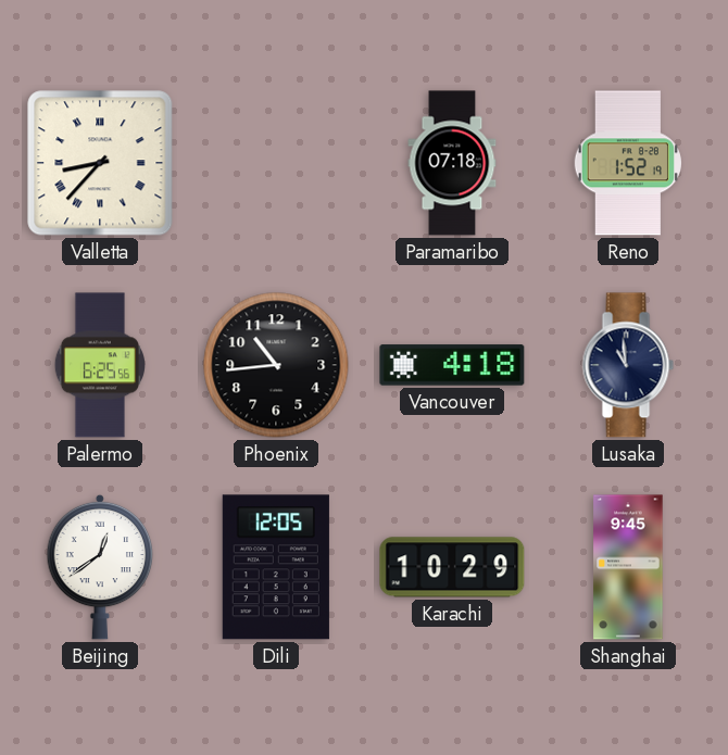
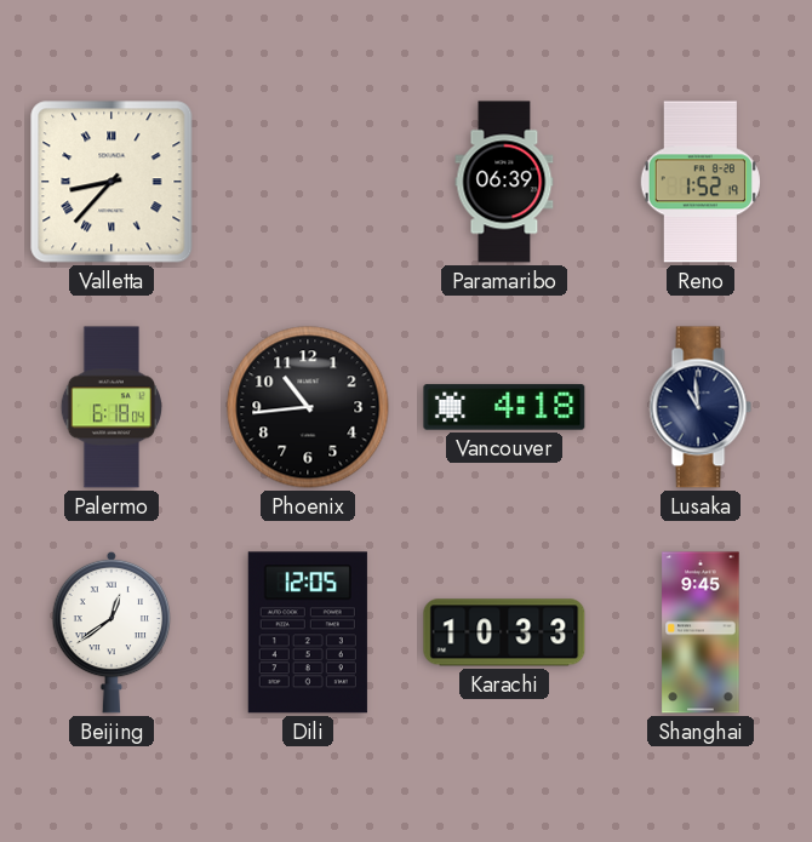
Paramaribo: 07:18 -> 06:39 (504, 182)
Palermo: 6:25 -> 6:18 (110, 407)
Karachi: 10:29 -> 10:33 (504, 632)
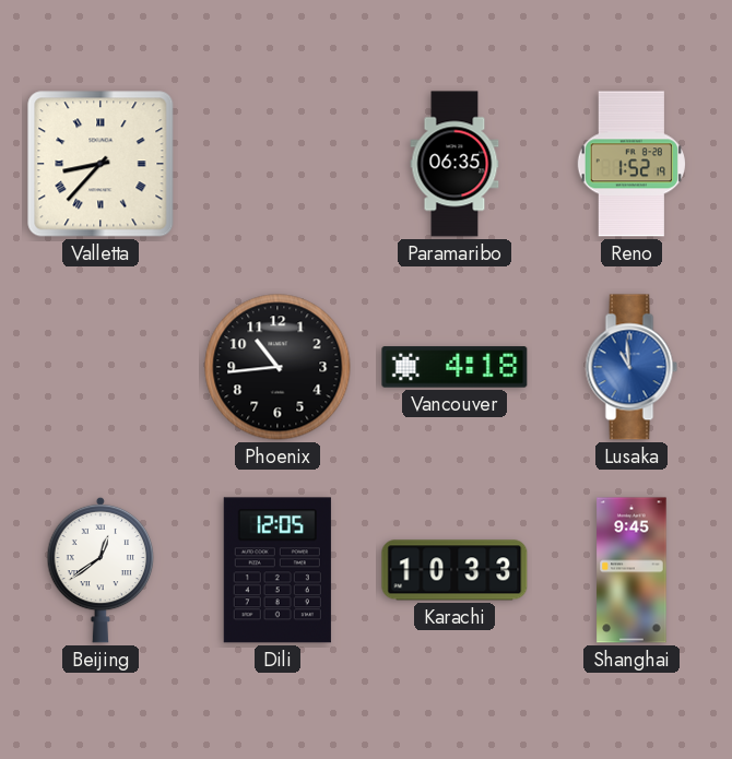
Paramaribo: 06:39 -> 06:35 (454, 164)
Palermo: 6:18 -> none (110, 407)
Lusaka dial: navy -> blue (631, 367)
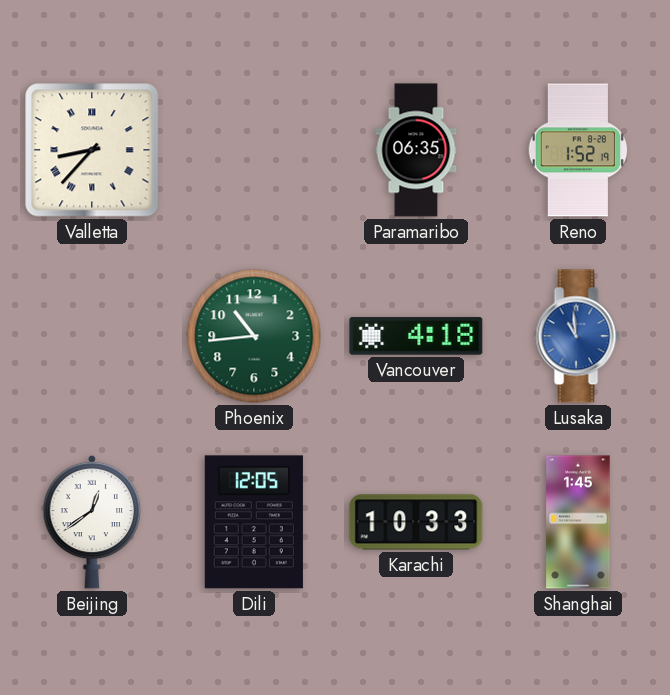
Phoenix dial: black -> green (254, 336)
Shanghai: 9:45 -> 1:45 (578, 522)
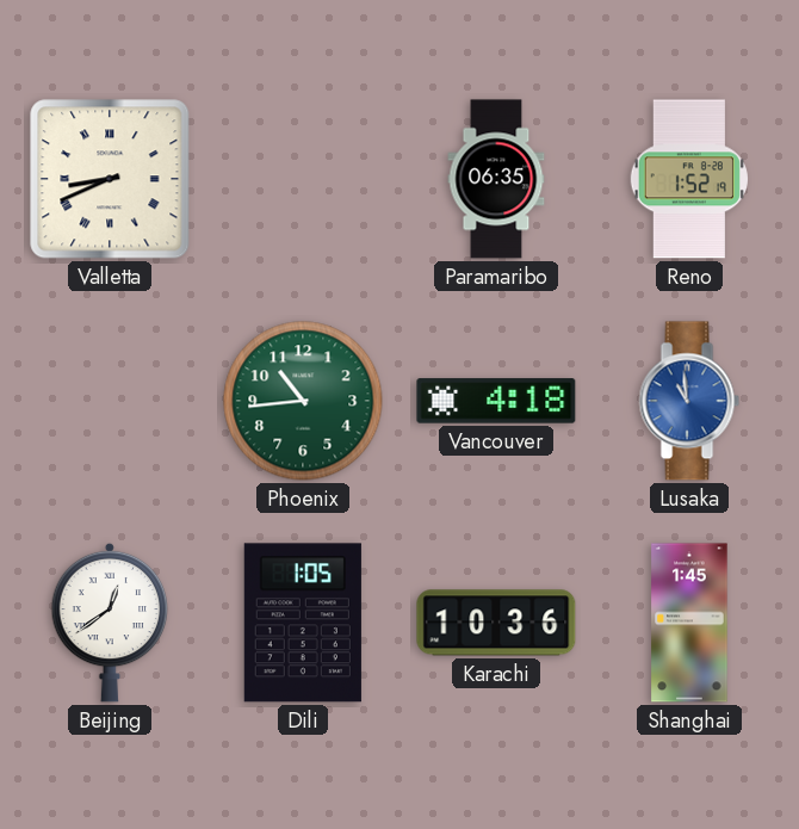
Valletta: 8:37 -> 8:41 (110, 179)
Dili: 12:05 -> 1:05 (303, 623)
Karachi: 10:33 -> 10:36 (496, 623)
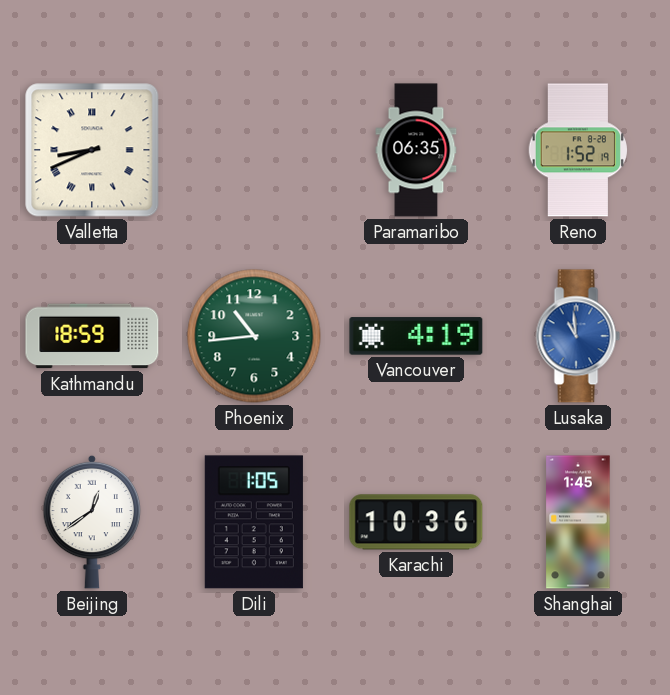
Kathmandu: none -> 18:59 (92, 336)
Vancouver: 4:18 -> 4:19 (416, 336)
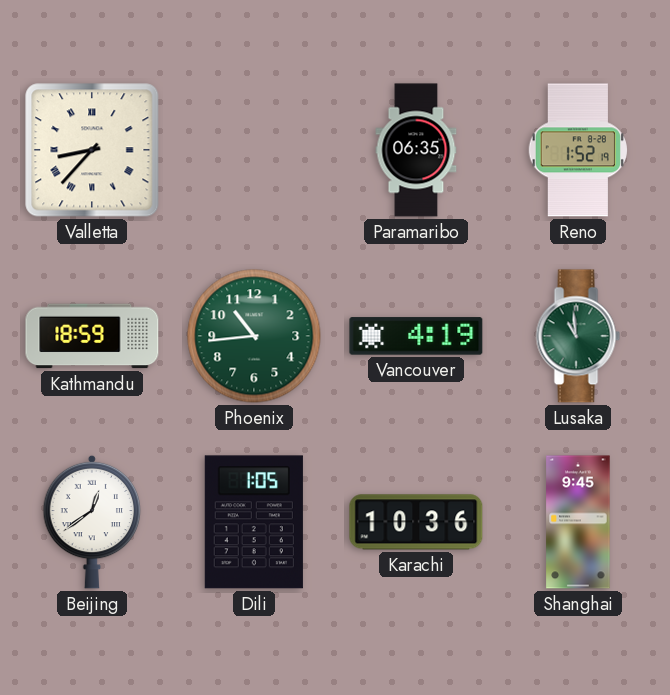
Valletta: 8:41 -> 8:37 (92, 150)
Lusaka dial: blue -> green (578, 336)
Shanghai: 1:45 -> 9:45 (578, 522)
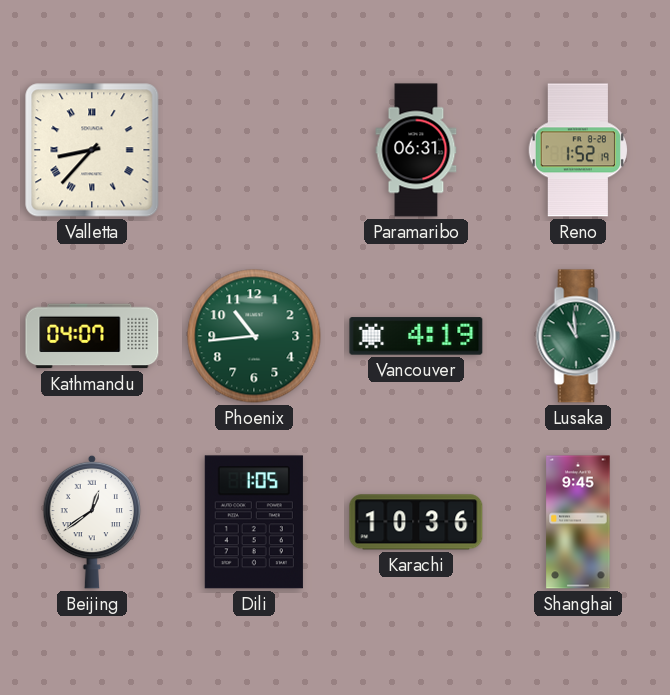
Paramaribo: 06:35 -> 06:31 (416, 150)
Kathmandu: 18:59 -> 04:07 (92, 336)
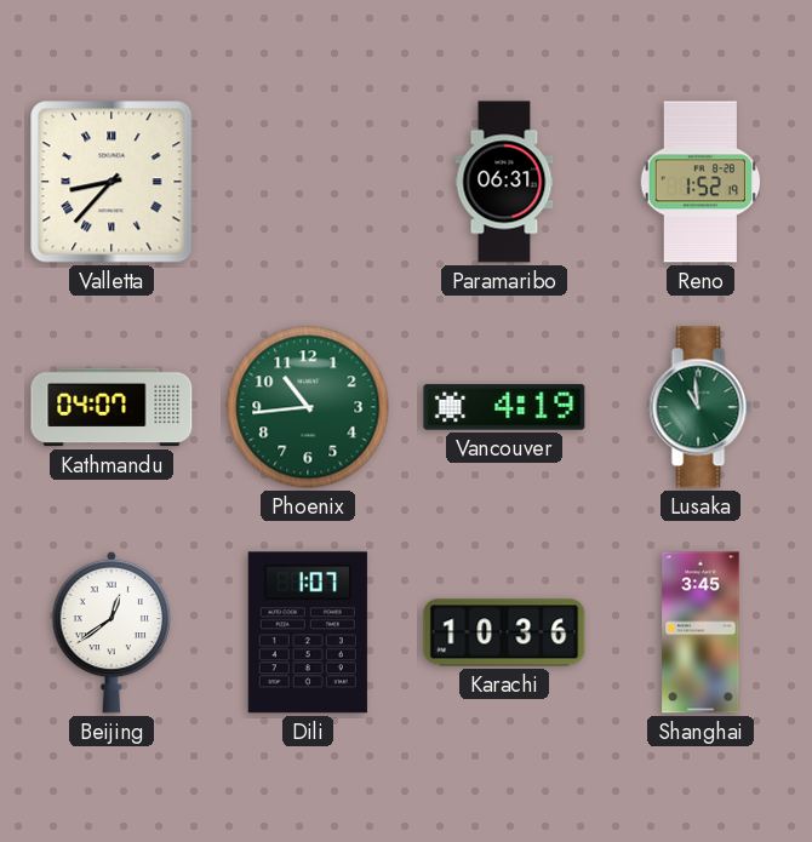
Dili: 1:05 -> 1:07 (308, 632)
Shanghai: 9:45 -> 3:45 (701, 632)
